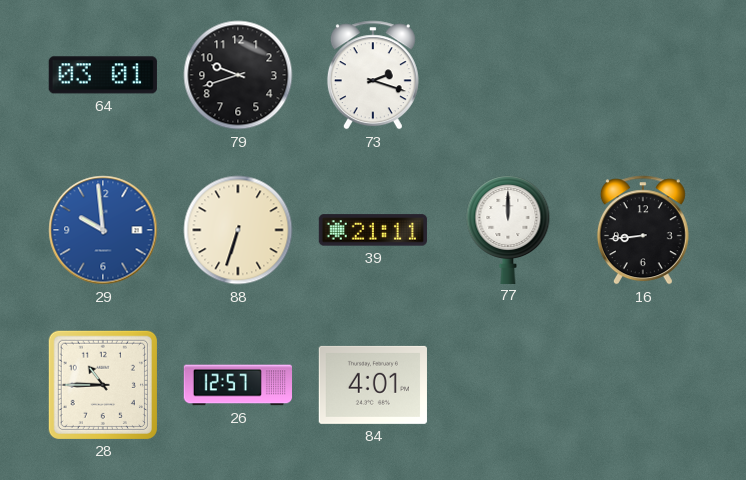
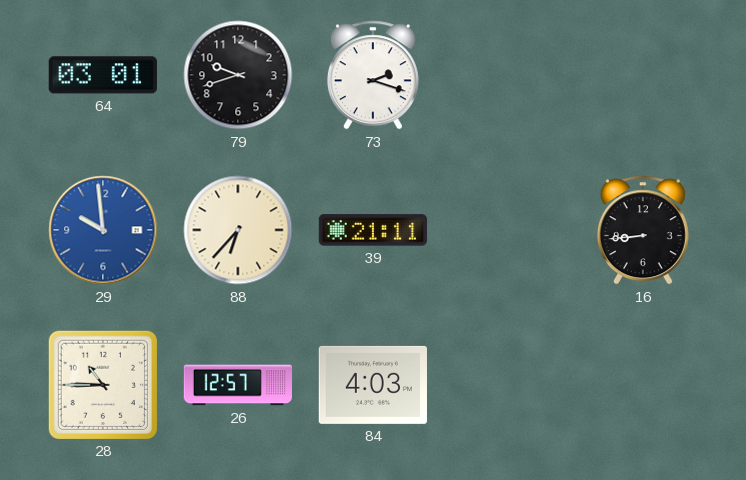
88: 6:33 -> 6:37 (238, 230)
77: 12:00 -> none (508, 229)
84: 4:01 -> 4:03 (373, 385)
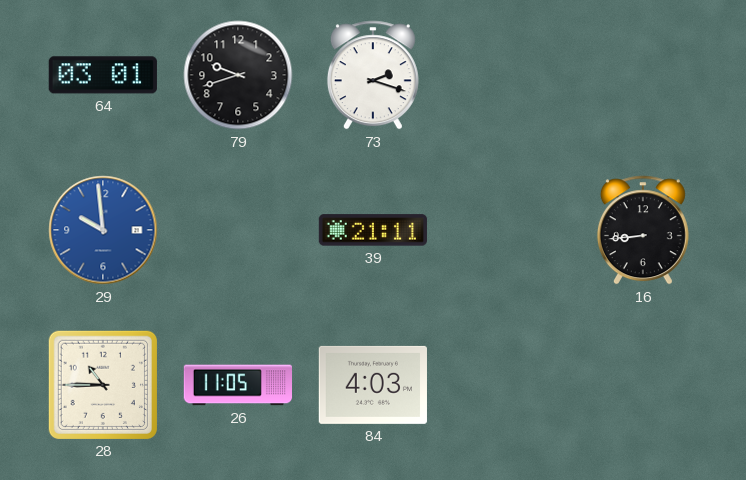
88: 6:37 -> none (238, 230)
26: 12:57 -> 11:05 (237, 385)
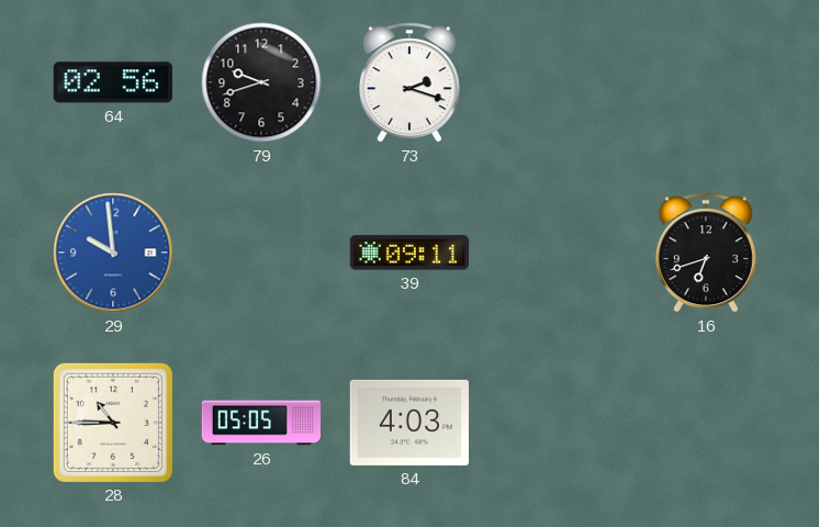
64: 03:01 -> 02:56 (113, 82)
39: 21:11 -> 09:11 (409, 253)
16: 8:44 -> 6:42 (706, 253)
26: 11:05 -> 05:05 (260, 423)
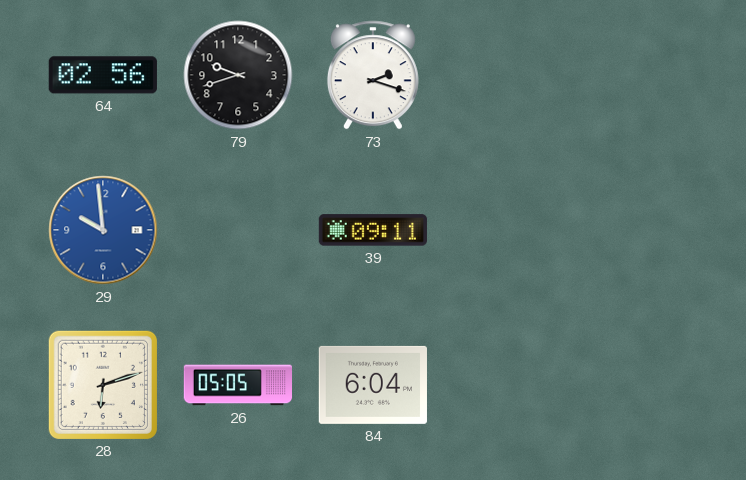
16: 6:42 -> none (706, 253)
28: 10:45 -> 6:12 (103, 385)
84: 4:03 -> 6:04 (373, 385)
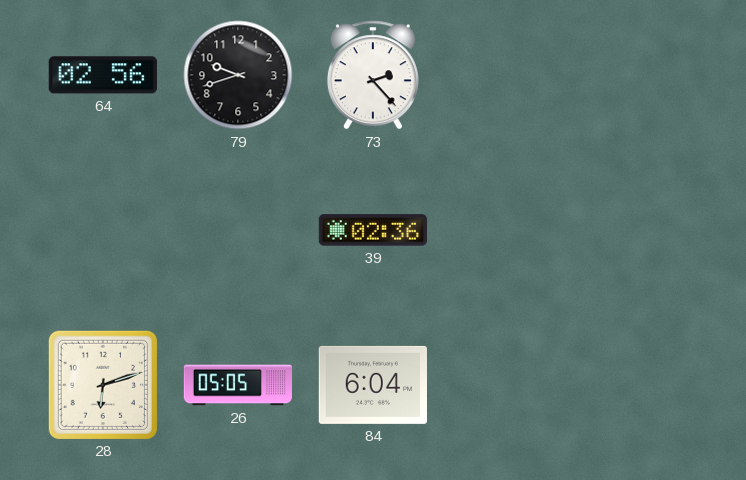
73: 2:18 -> 2:23 (373, 75)
29: 9:59 -> none (103, 230)
39: 09:11 -> 02:36 (373, 230)
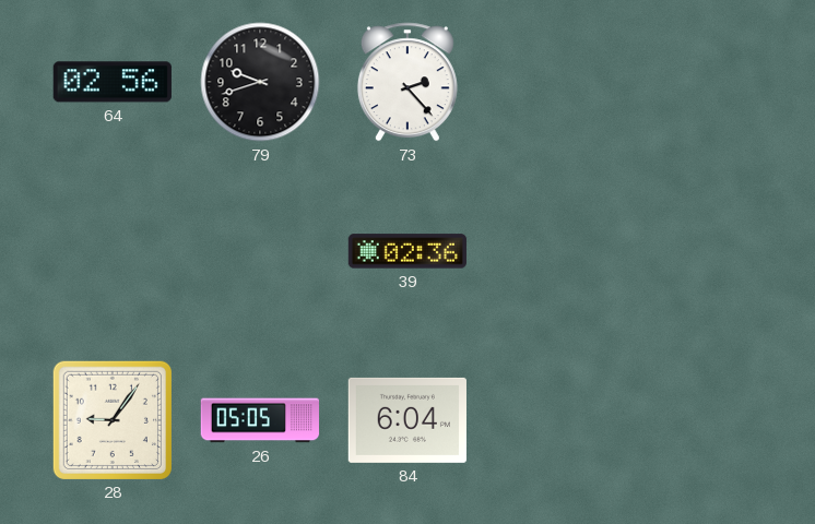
28: 6:12 -> 9:06 (113, 420)
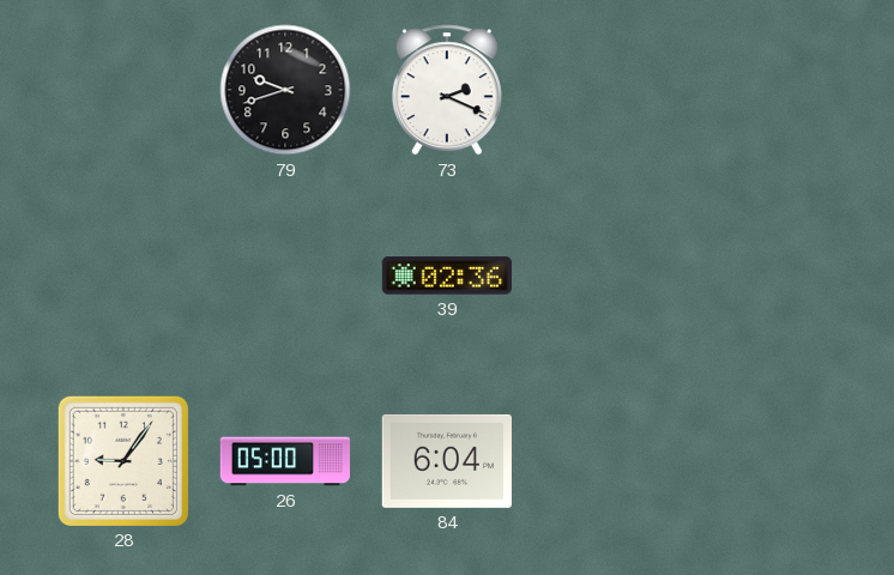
64: 02:56 -> none (113, 82)
73: 2:23 -> 2:19 (447, 90)
26: 05:05 -> 05:00 (284, 461)
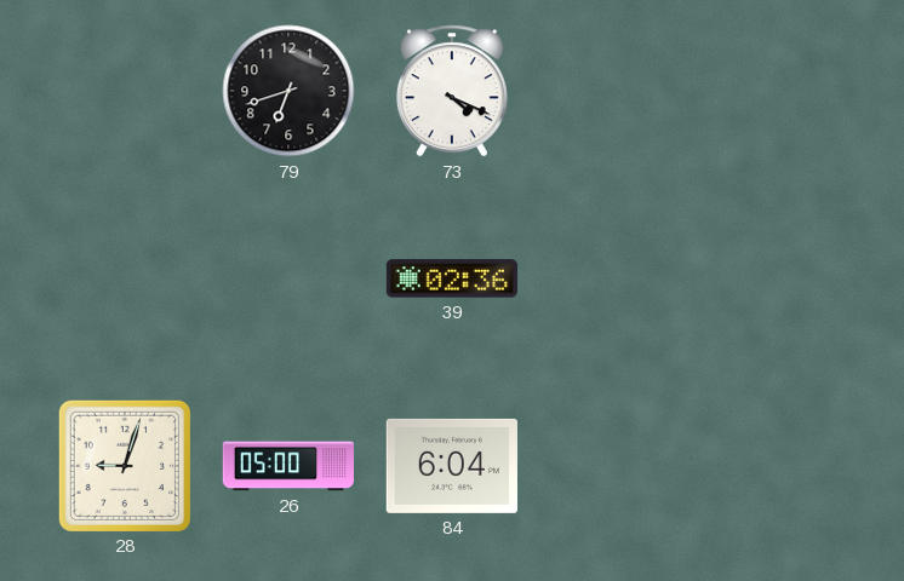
79: 9:42 -> 6:42 (288, 91)
73: 2:19 -> 4:19 (452, 91)
28: 9:06 -> 9:03 (125, 466)
